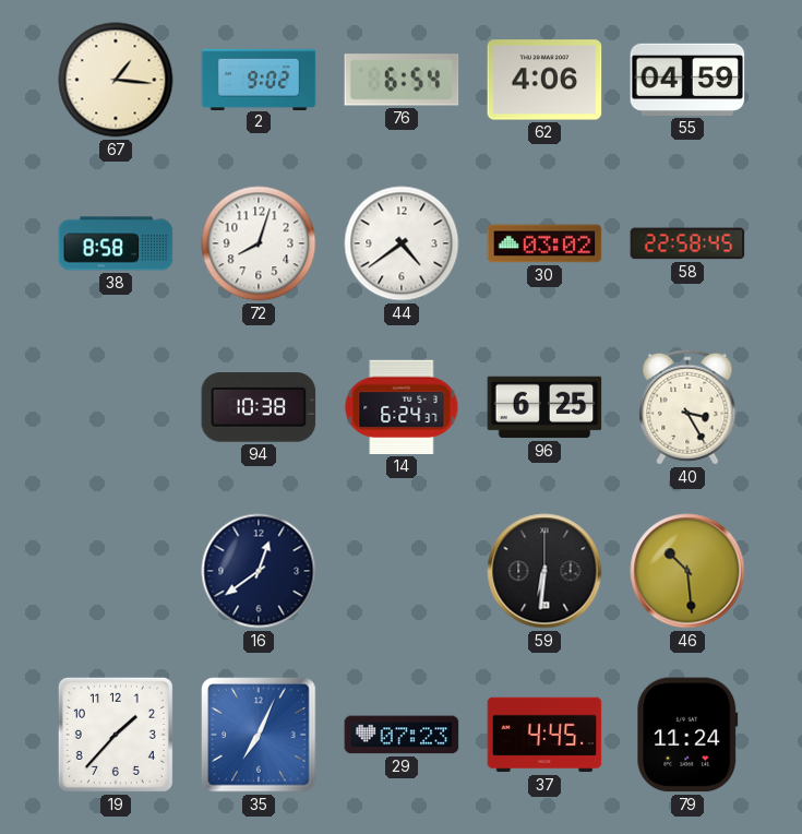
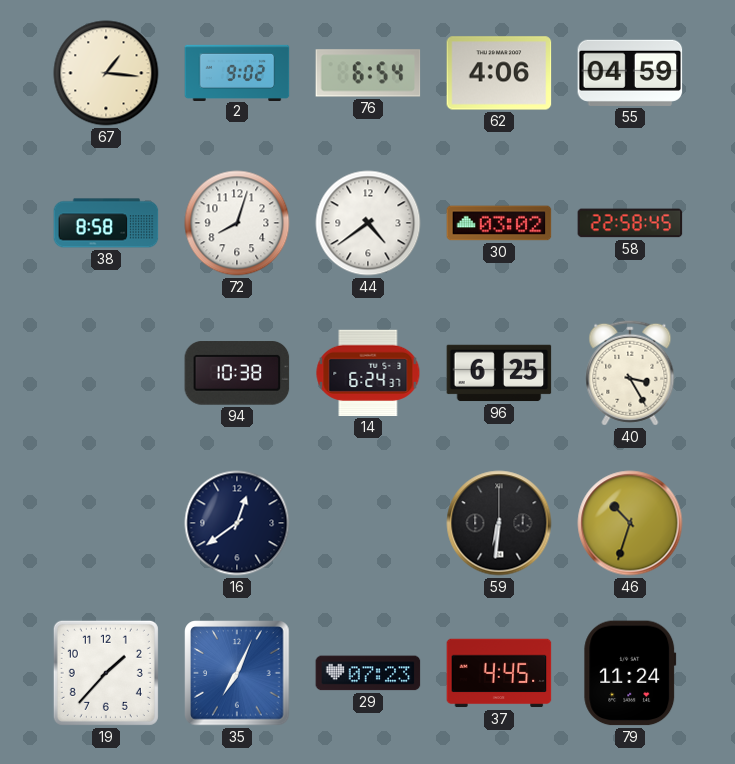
46: 10:29 -> 10:33 (630, 523)
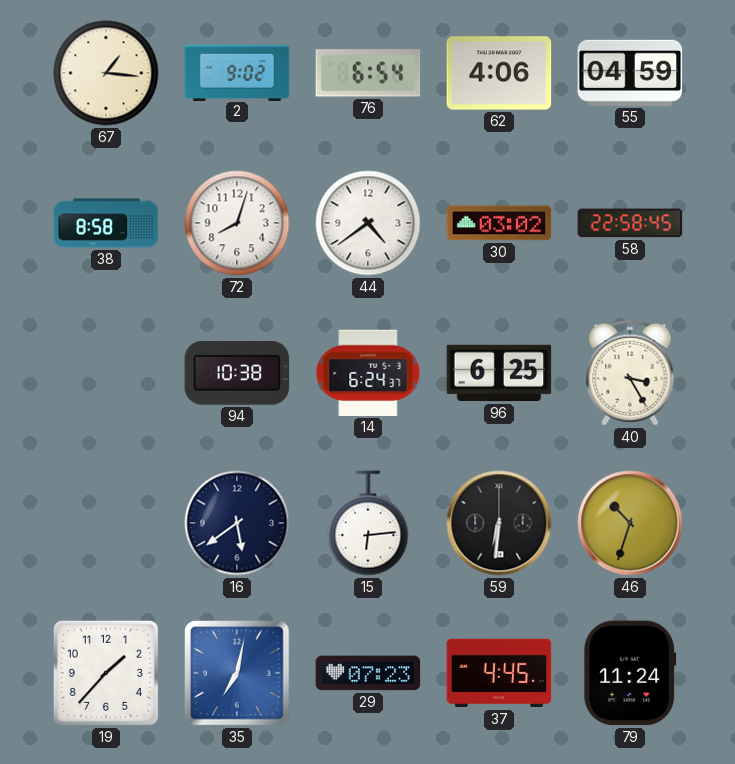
16: 12:39 -> 5:39 (237, 523)
15: none -> 6:14 (368, 523)
35: 7:04 -> 7:02 (237, 673)
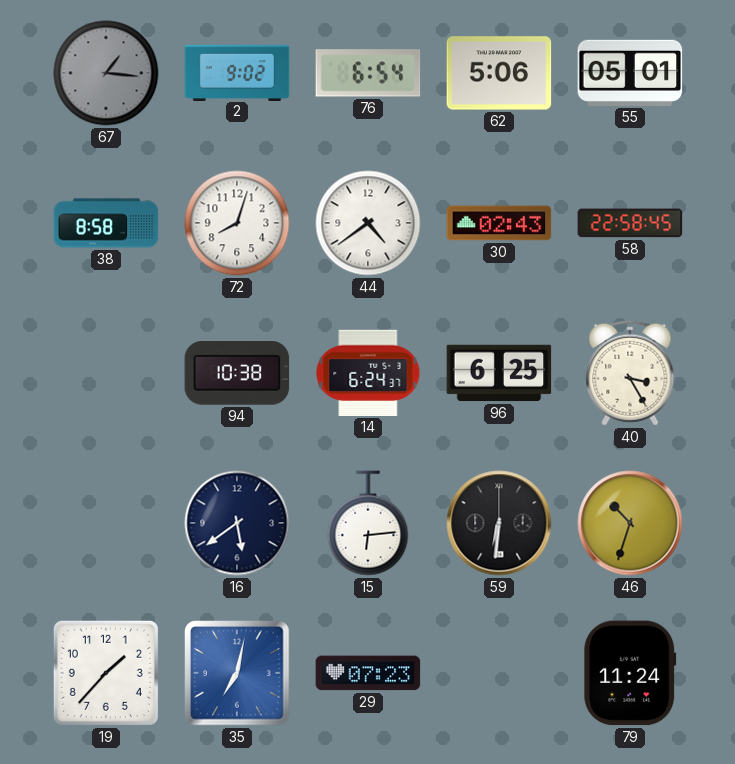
67 dial: cream -> grey (106, 73)
62: 4:06 -> 5:06 (499, 73)
55: 04:59 -> 05:01 (630, 73)
30: 03:02 -> 02:43 (499, 223)
37: 4:45 -> none (499, 673)
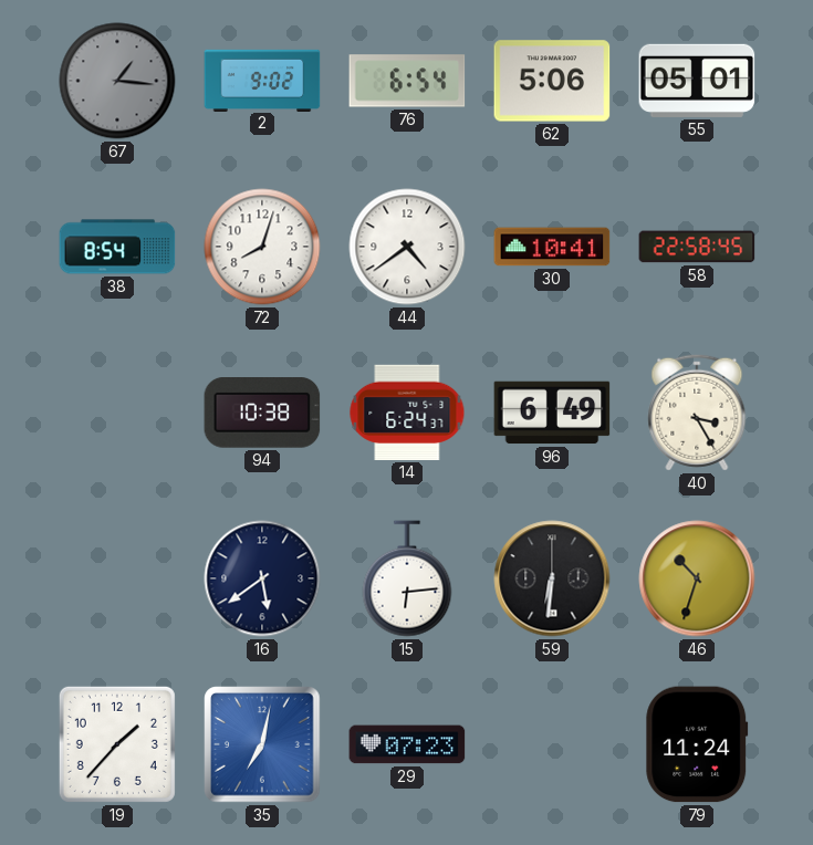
38: 8:58 -> 8:54 (117, 247)
30: 02:43 -> 10:41 (552, 247)
96: 6:25 -> 6:49 (552, 413)
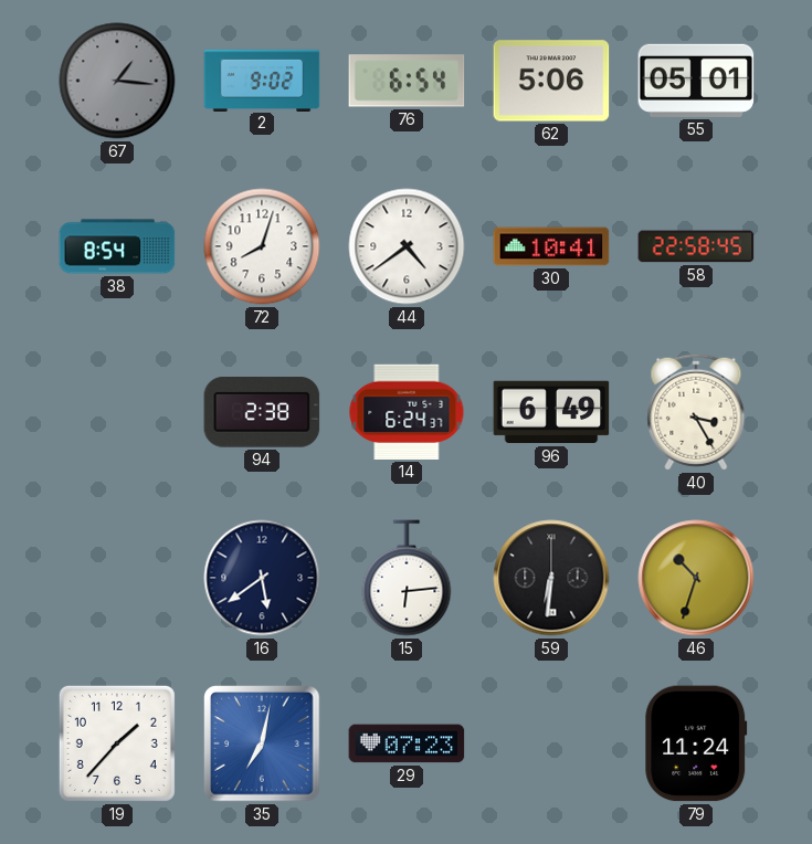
94: 10:38 -> 2:38 (262, 413)
